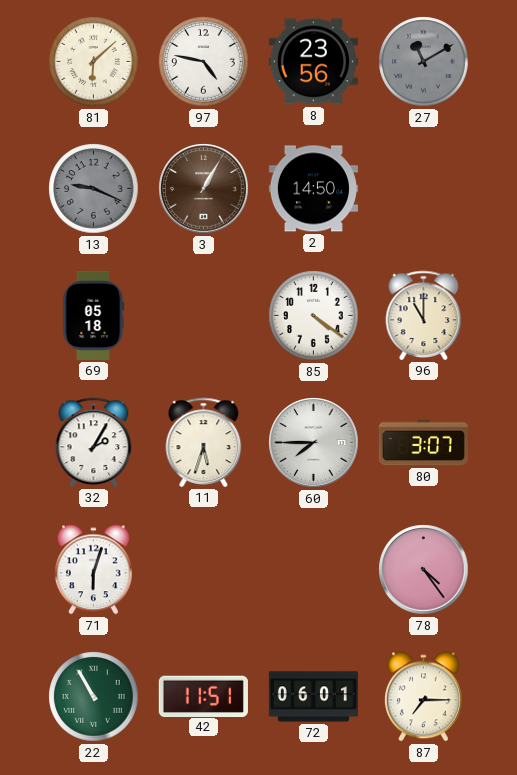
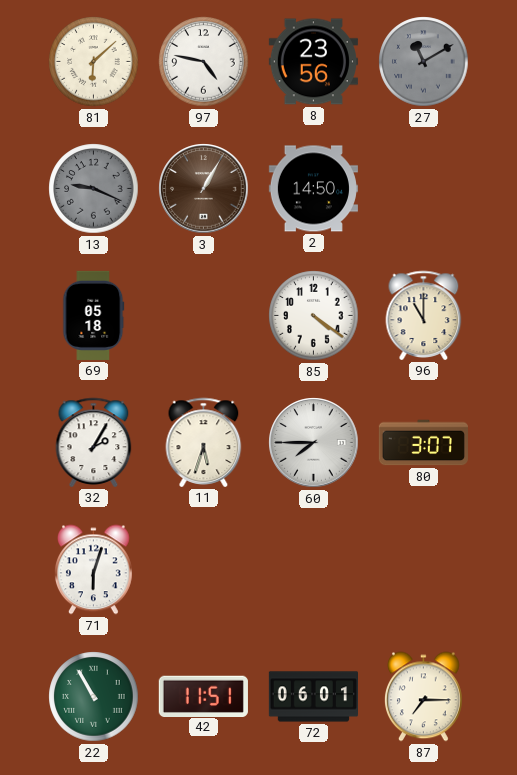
78: 4:24 -> none (424, 570)
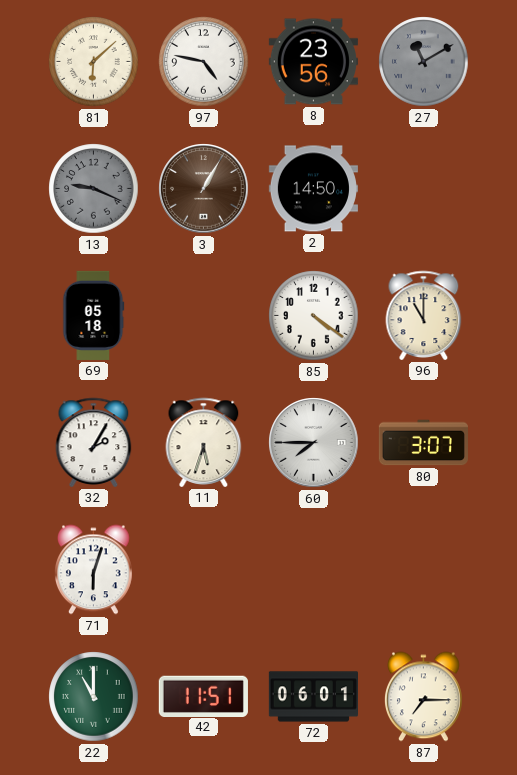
22: 10:55 -> 11:00 (94, 697)
